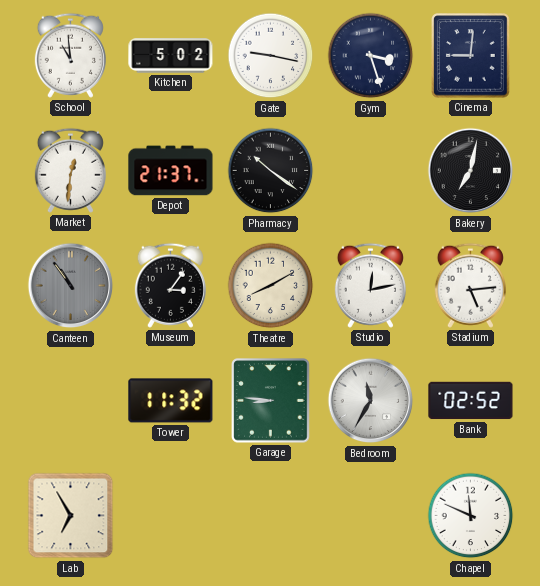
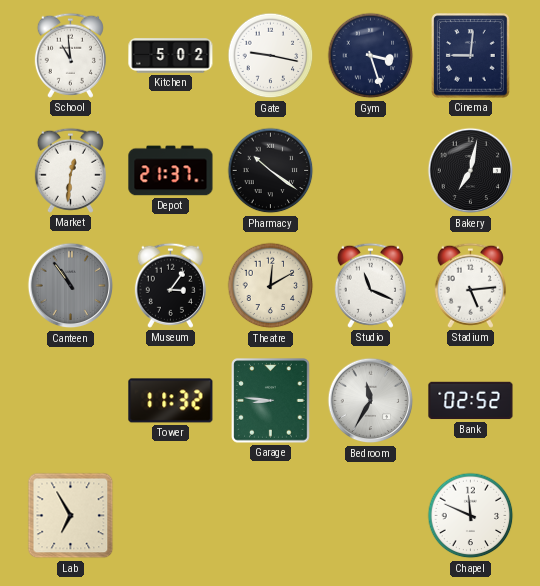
Theatre: 8:10 -> 12:10 (271, 286)
Studio: 12:13 -> 11:19 (370, 285)
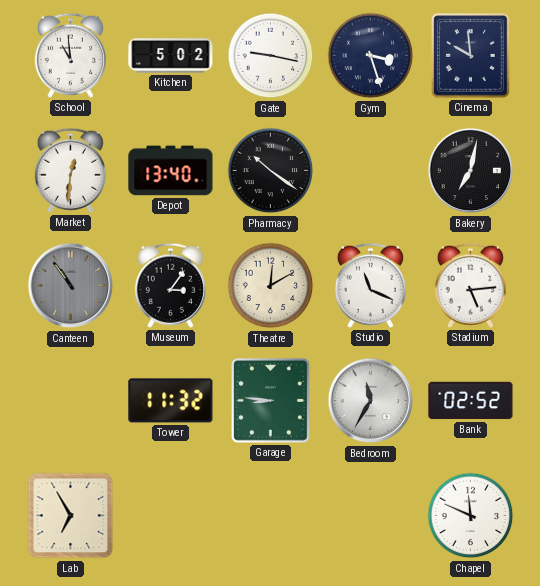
Cinema: 9:01 -> 9:59 (471, 56)
Depot: 21:37 -> 13:40 (171, 171)
